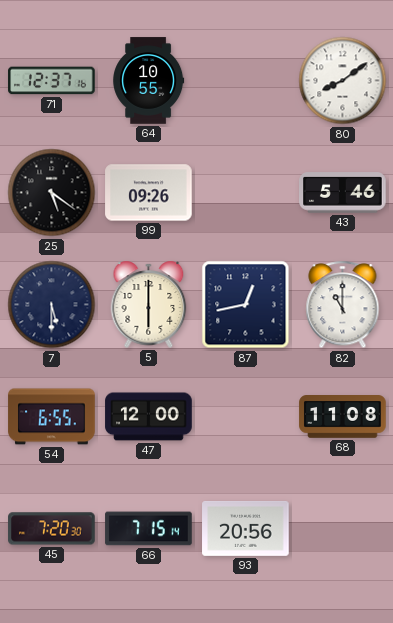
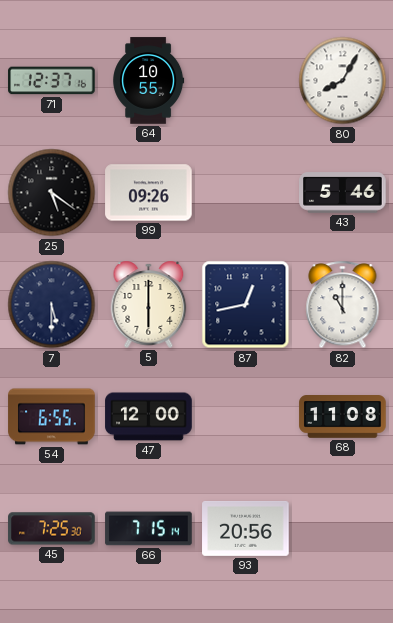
80: 8:09 -> 8:05 (343, 81)
45: 7:20 -> 7:25 (52, 529)
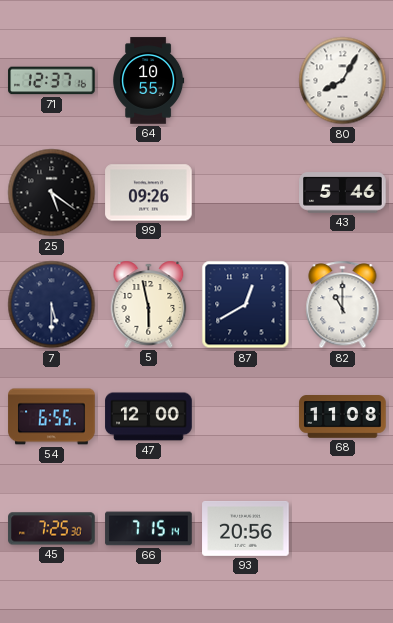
5: 6:00 -> 5:58 (149, 304)
87: 12:43 -> 12:40 (246, 305)
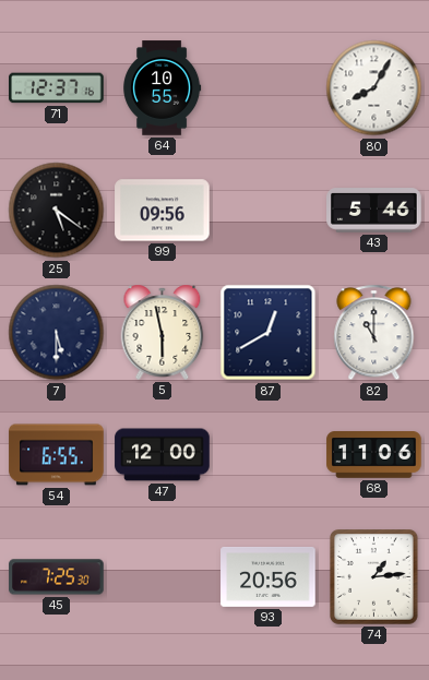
99: 09:26 -> 09:56 (163, 211)
68: 11:08 -> 11:06 (374, 455)
66: 7:15 -> none (149, 529)
74: none -> 1:14 (374, 577)
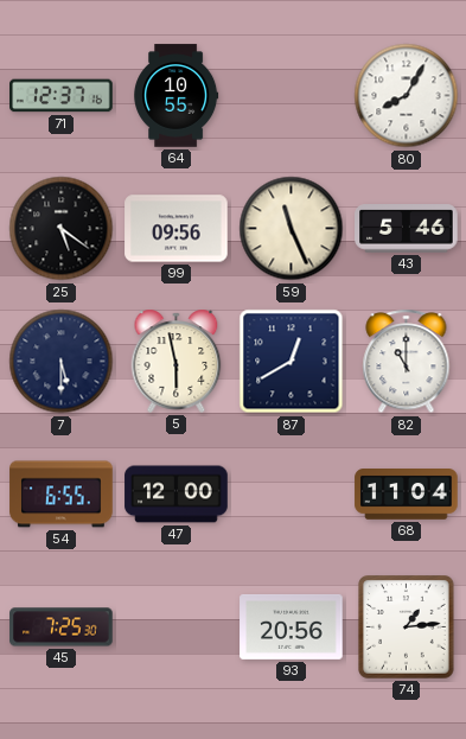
59: none -> 11:26 (292, 229)
68: 11:06 -> 11:04 (407, 495)
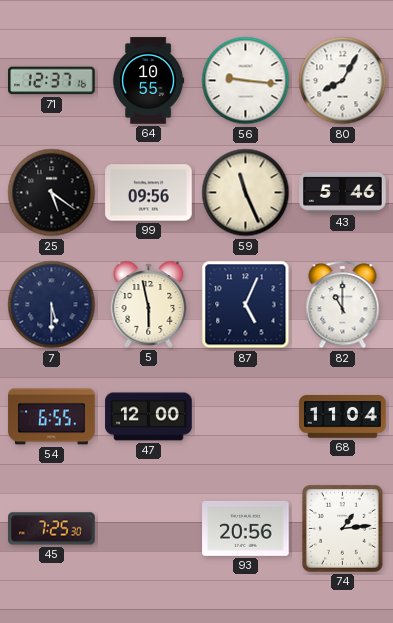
56: none -> 9:16 (246, 81)
87: 12:40 -> 5:04 (246, 305)
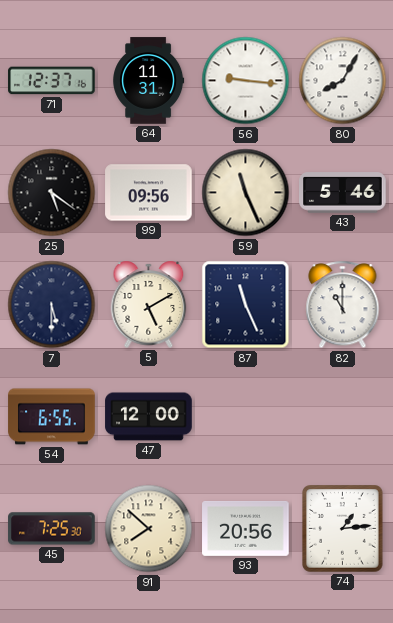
64: 10:55 -> 11:31 (149, 81)
5: 5:58 -> 5:10 (149, 304)
87: 5:04 -> 11:26 (246, 305)
68: 11:04 -> none (343, 417)
91: none -> 7:52 (149, 529)
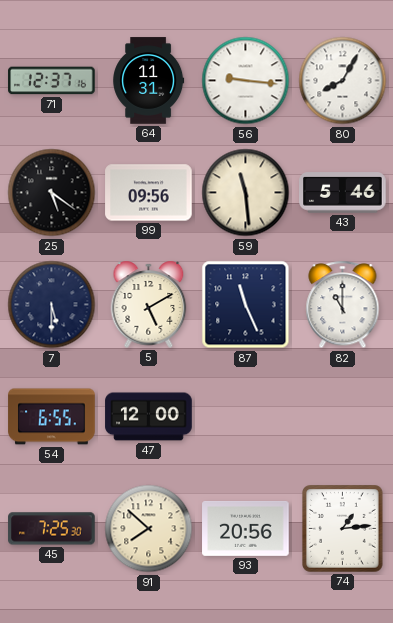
59: 11:26 -> 11:29 (246, 193)
